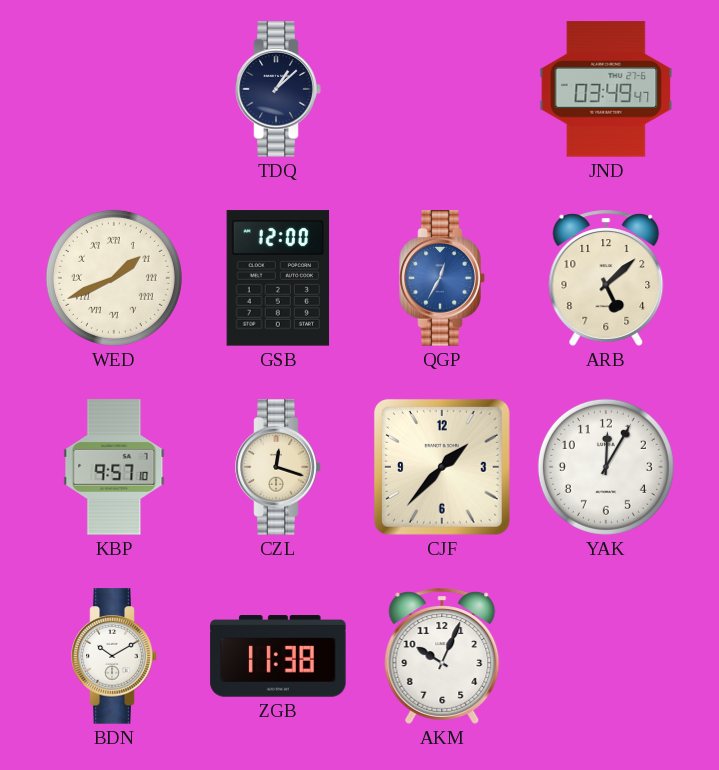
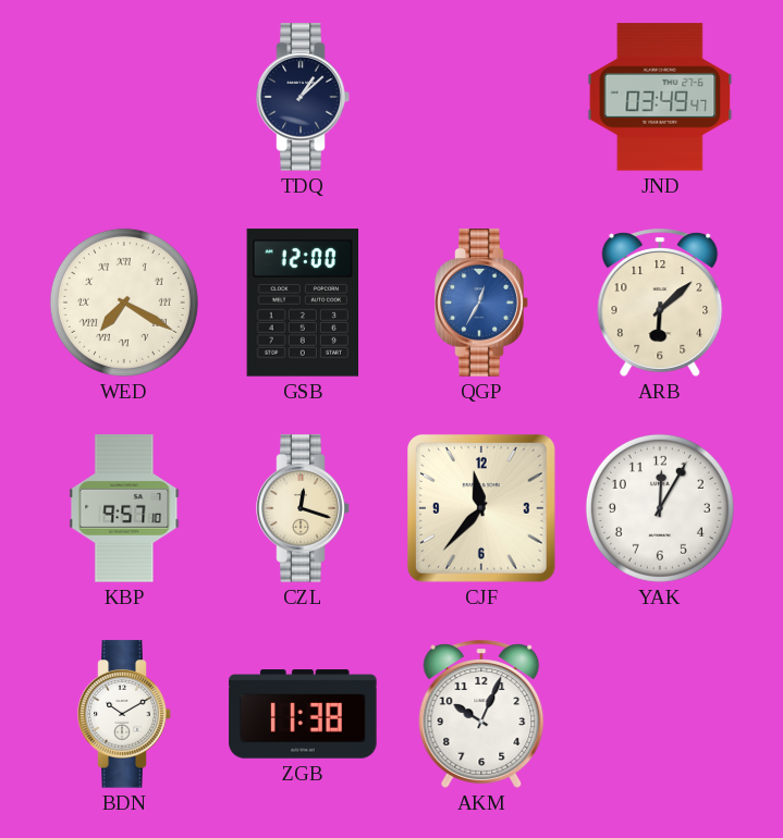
WED: 1:41 -> 7:20 (124, 303)
ARB: 5:08 -> 6:08 (660, 303)
CJF: 1:37 -> 11:37 (481, 508)
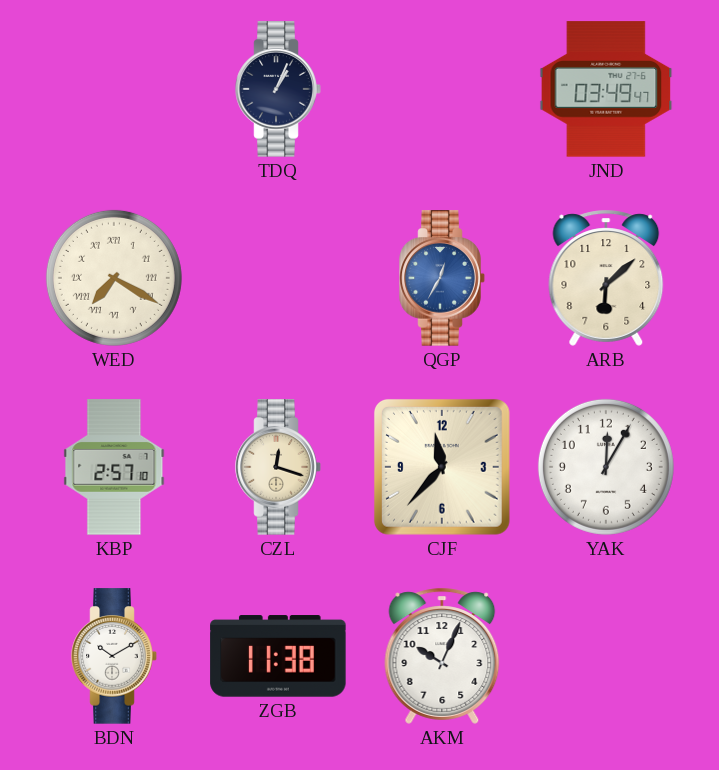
TDQ: 1:08 -> 1:04 (278, 89)
GSB: 12:00 -> none (303, 303)
KBP: 9:57 -> 2:57 (114, 467)
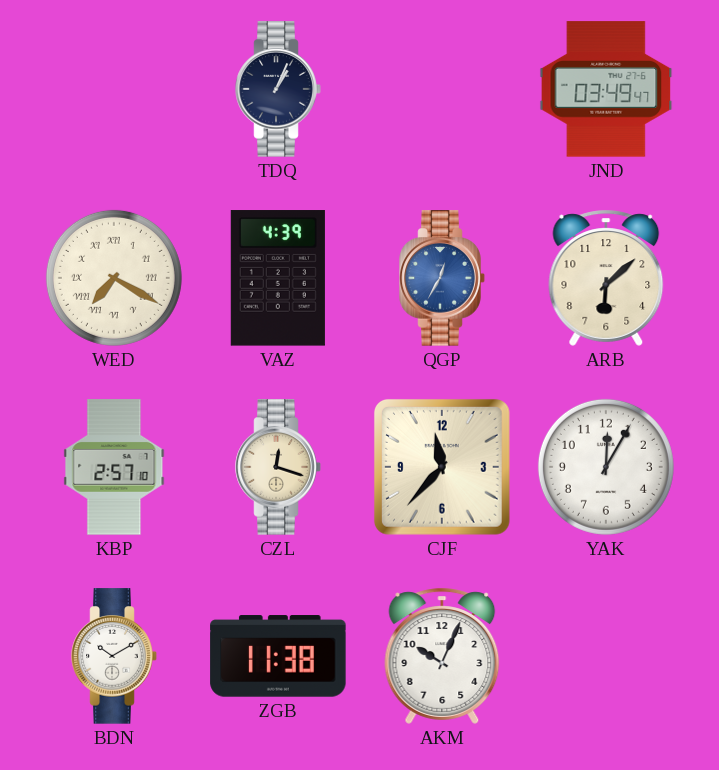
VAZ: none -> 4:39 (278, 278)
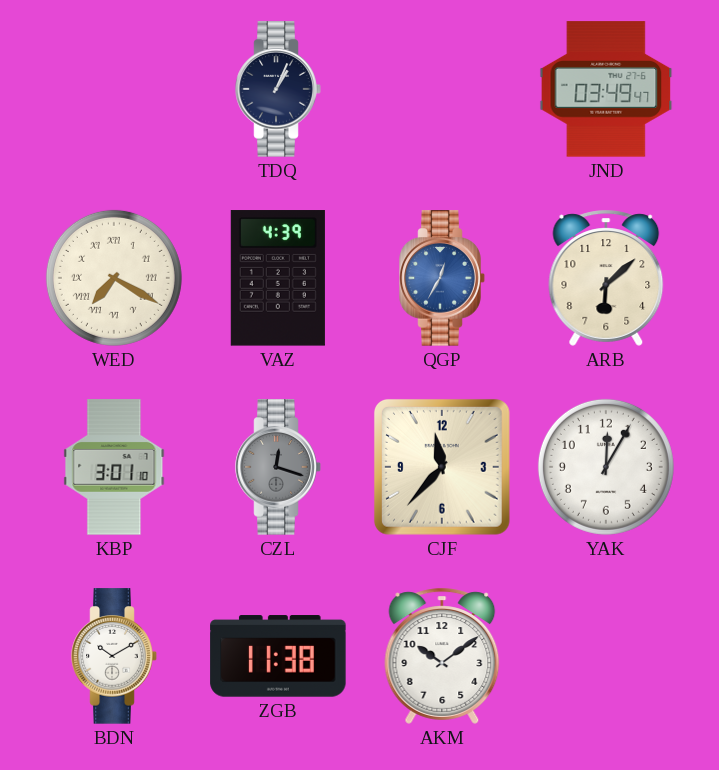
KBP: 2:57 -> 3:01 (114, 467)
CZL dial: cream -> grey (278, 467)
AKM: 10:04 -> 10:09 (442, 656)
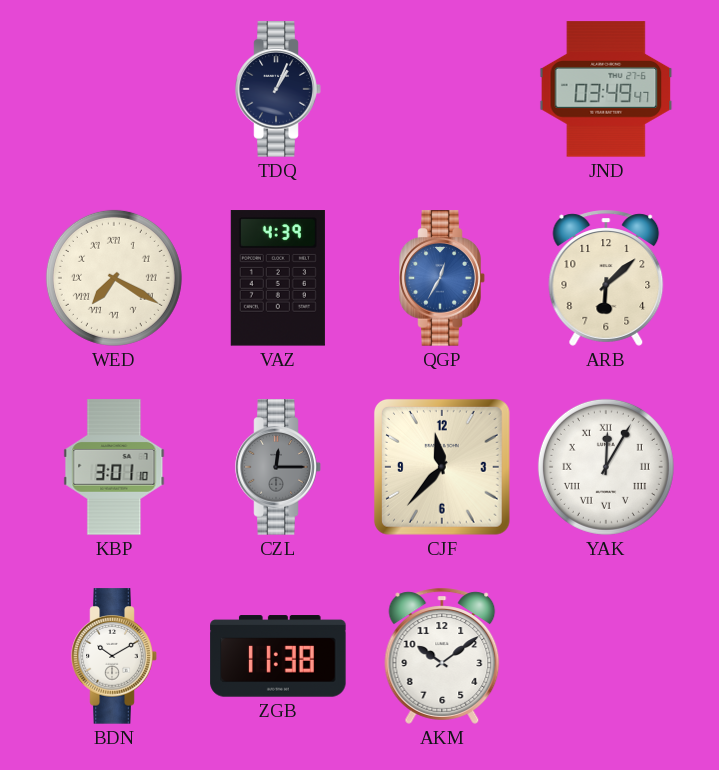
CZL: 12:18 -> 12:15 (278, 467)
YAK numerals: Arabic -> Roman (606, 467)
